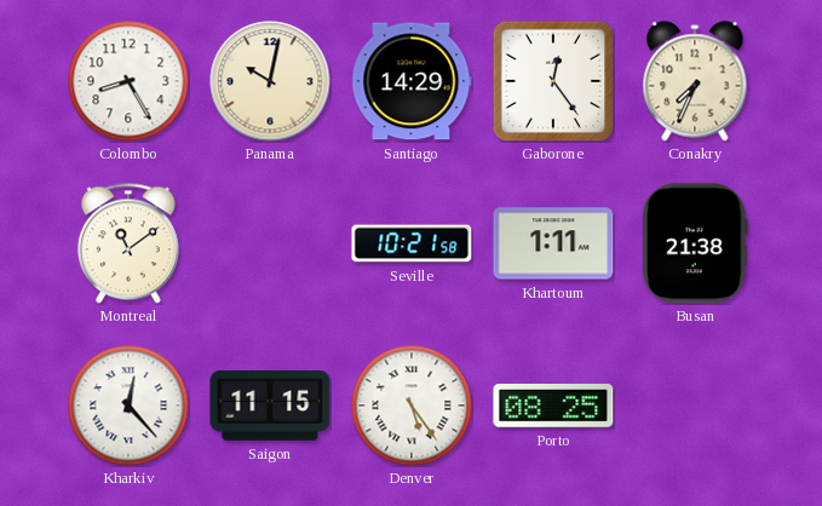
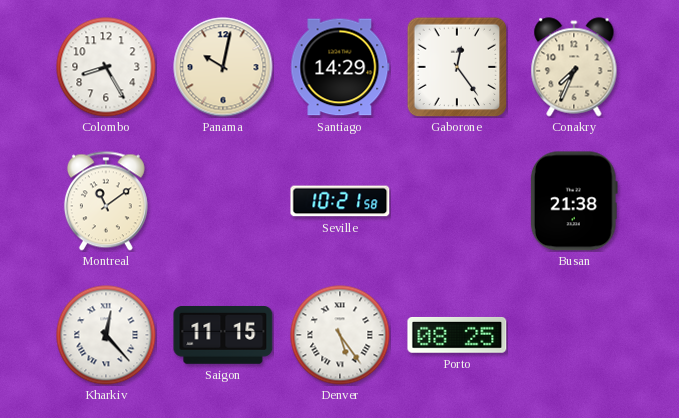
Khartoum: 1:11 -> none (553, 243)
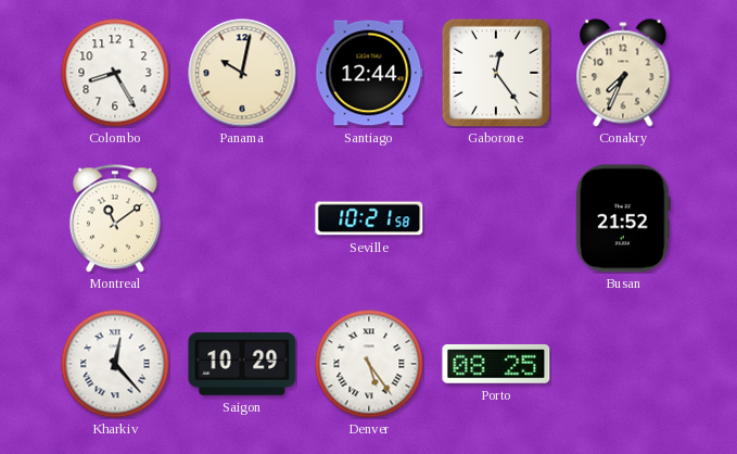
Santiago: 14:29 -> 12:44 (369, 73)
Busan: 21:38 -> 21:52 (623, 218)
Saigon: 11:15 -> 10:29 (242, 364)
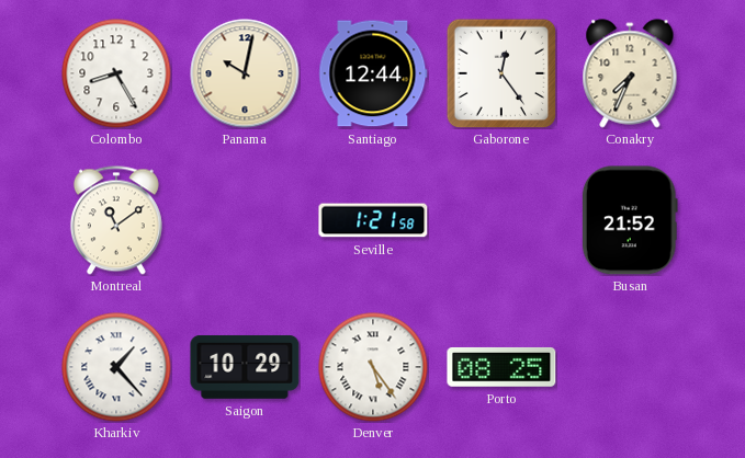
Seville: 10:21 -> 1:21 (373, 220)
Kharkiv: 12:23 -> 1:23 (116, 367)
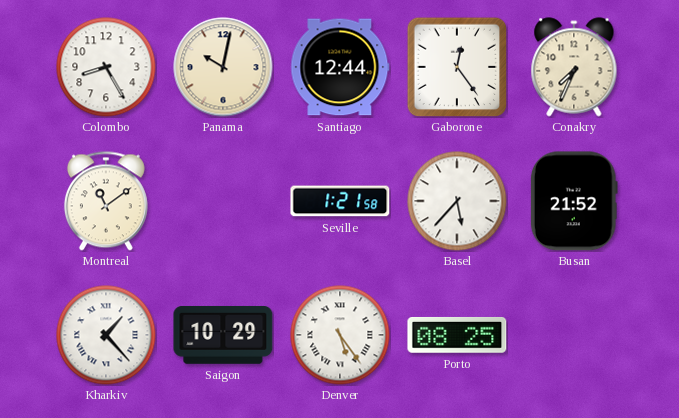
Basel: none -> 5:37 (457, 201)
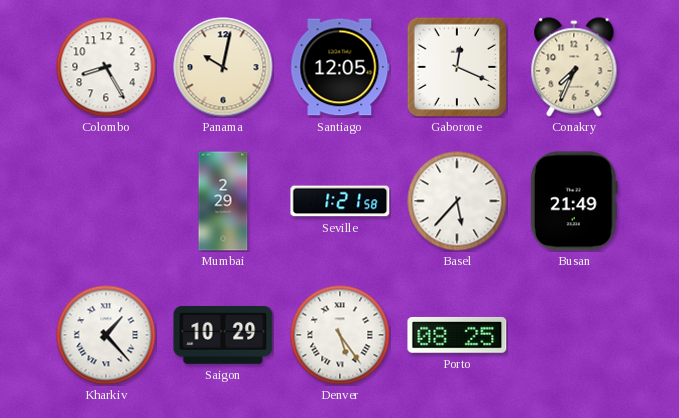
Santiago: 12:44 -> 12:05 (340, 67)
Gaborone: 12:24 -> 12:19 (457, 67)
Montreal: 11:09 -> none (106, 201)
Mumbai: none -> 2:29 (223, 201)
Busan: 21:52 -> 21:49 (574, 201)
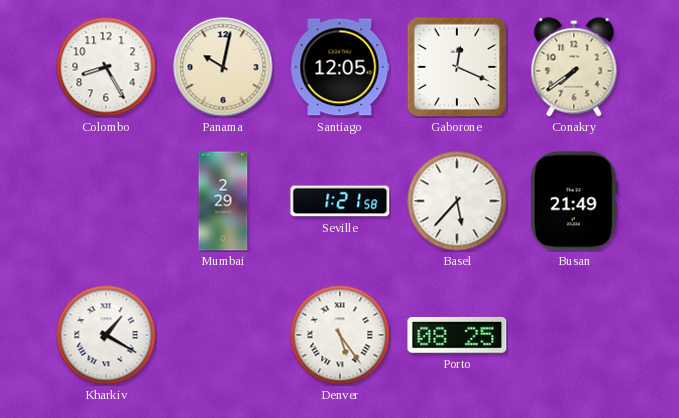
Conakry: 7:34 -> 7:39 (574, 67)
Kharkiv: 1:23 -> 1:20 (106, 335)
Saigon: 10:29 -> none (223, 335)
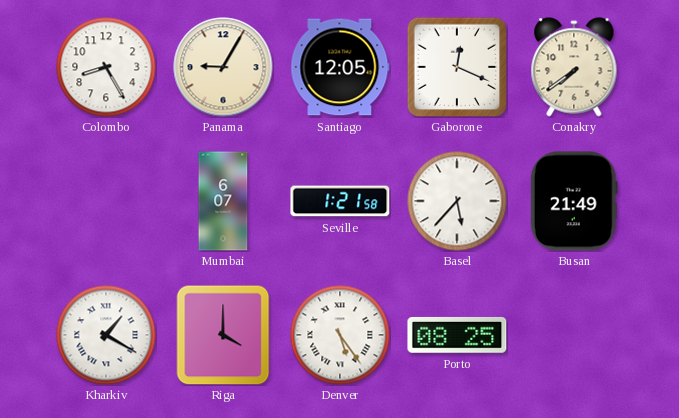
Panama: 10:02 -> 9:05 (223, 67)
Mumbai: 2:29 -> 6:07 (223, 201)
Riga: none -> 4:00 (223, 335)
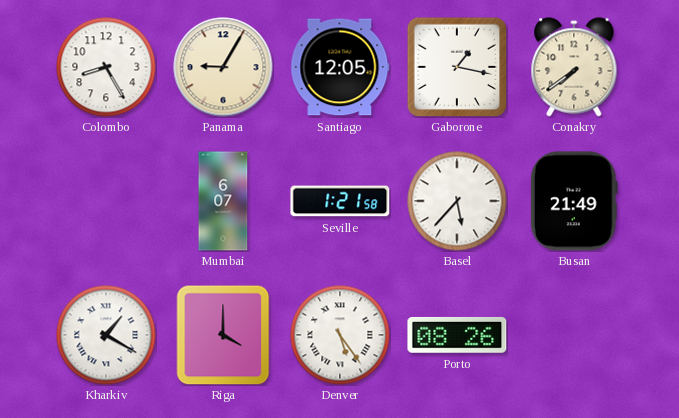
Gaborone: 12:19 -> 1:17 (457, 67)
Porto: 08:25 -> 08:26 (457, 335)
